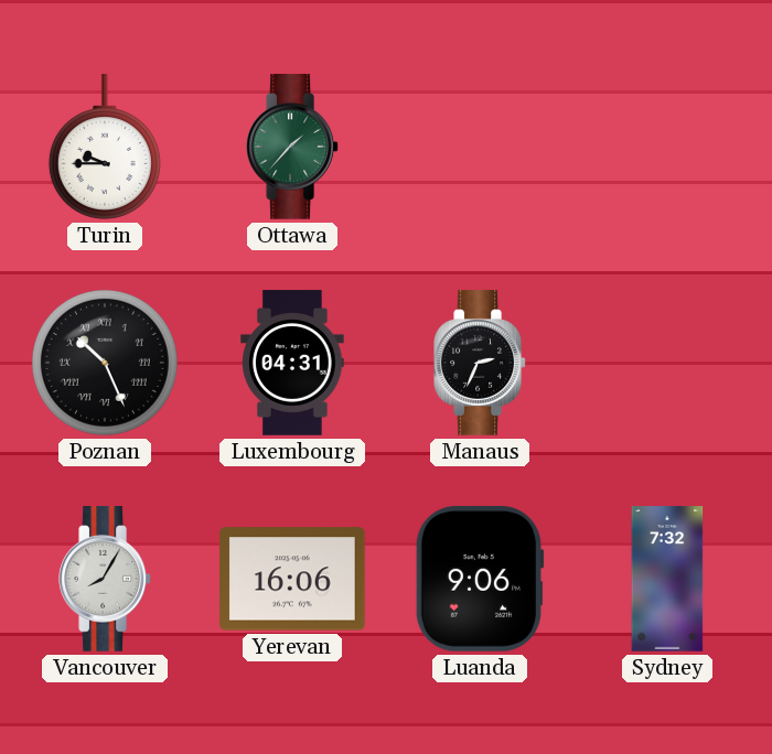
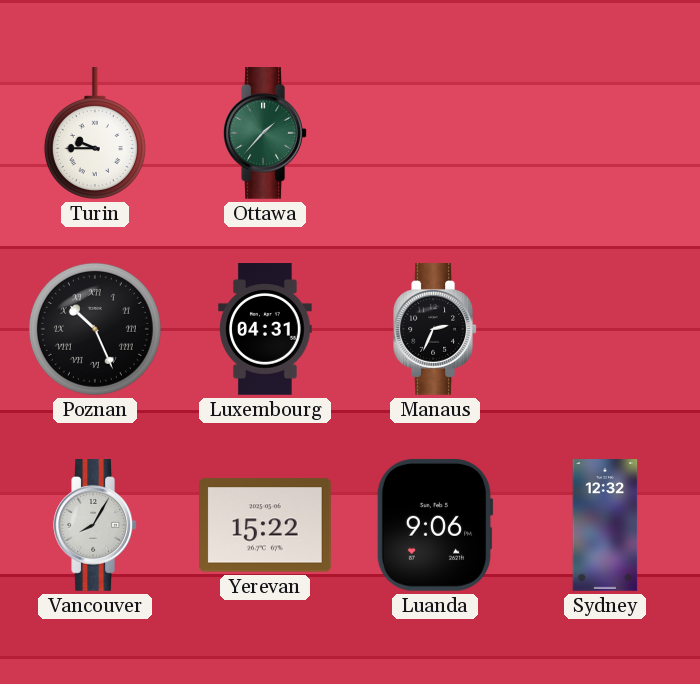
Yerevan: 16:06 -> 15:22 (266, 525)
Sydney: 7:32 -> 12:32 (605, 525)
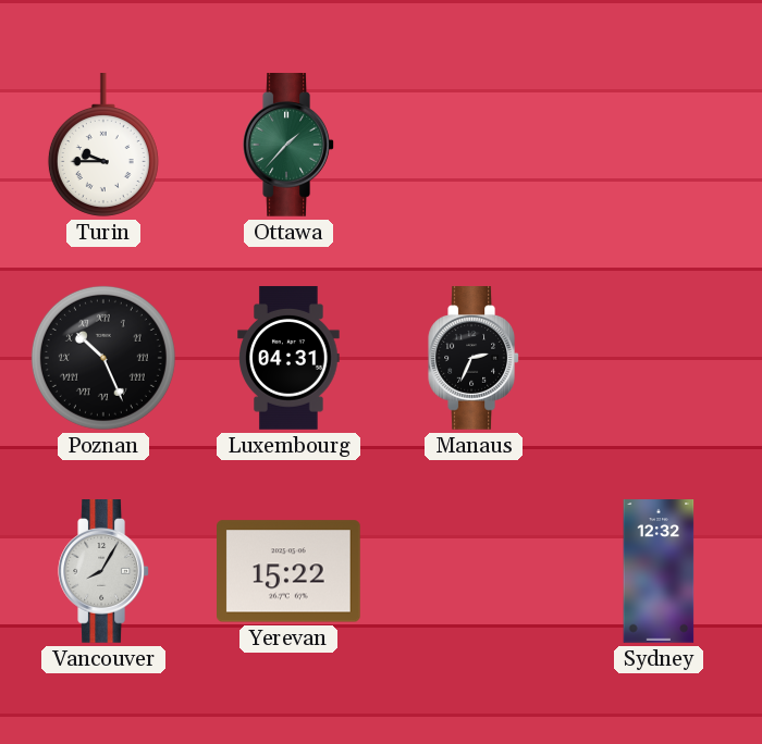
Luanda: 9:06 -> none (435, 525)
